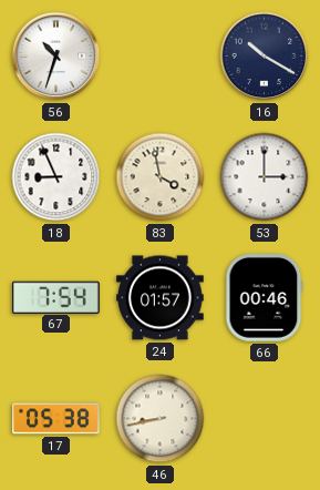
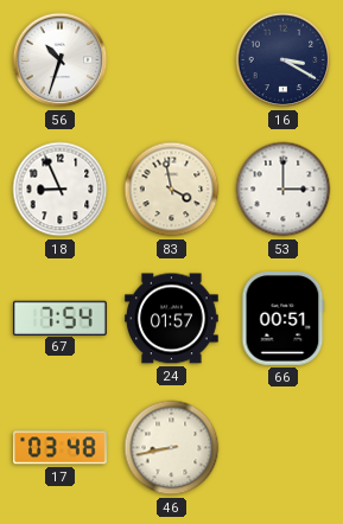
16: 10:20 -> 3:20 (284, 60)
66: 00:46 -> 00:51 (284, 319)
17: 05:38 -> 03:48 (61, 448)
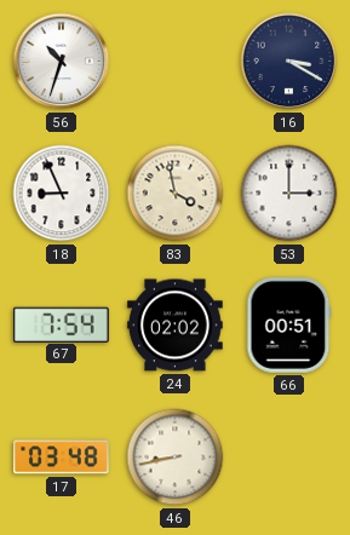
24: 01:57 -> 02:02 (176, 326)
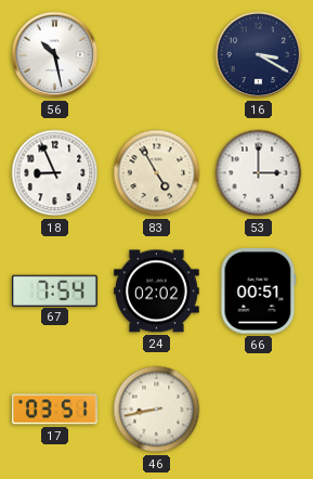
56: 10:33 -> 10:28 (55, 55)
83: 3:58 -> 4:55 (157, 173)
17: 03:48 -> 03:51 (55, 410)
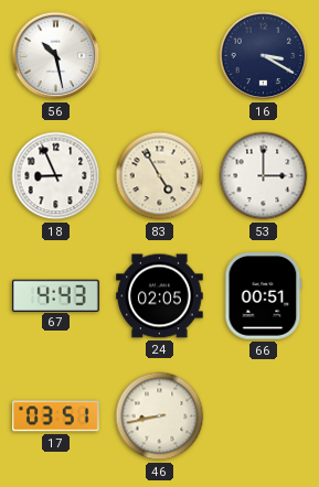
67: 7:54 -> 4:43 (55, 295)
24: 02:02 -> 02:05 (160, 296)
